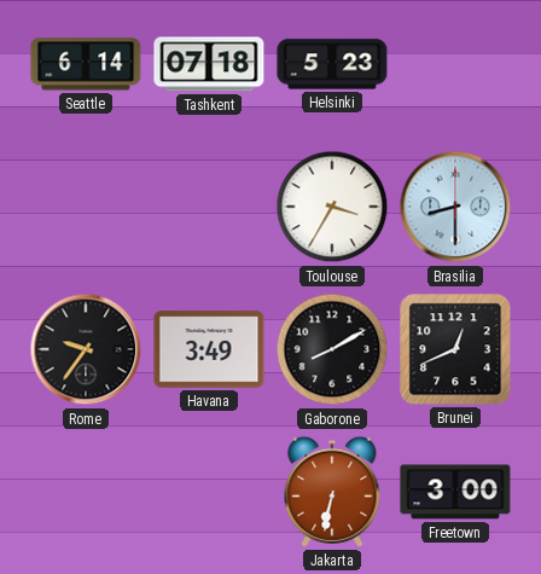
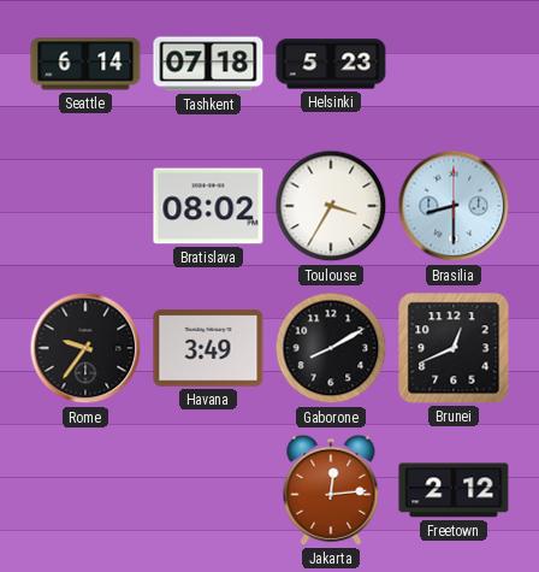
Bratislava: none -> 08:02 (208, 206)
Jakarta: 6:32 -> 12:14 (331, 490)
Freetown: 3:00 -> 2:12 (454, 490)
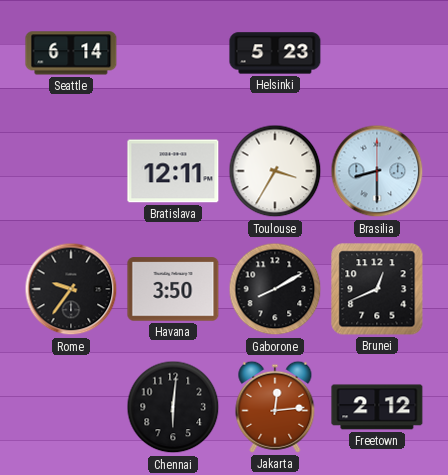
Tashkent: 07:18 -> none (208, 64)
Bratislava: 08:02 -> 12:11 (173, 171)
Havana: 3:49 -> 3:50 (173, 289)
Chennai: none -> 6:01 (173, 407)
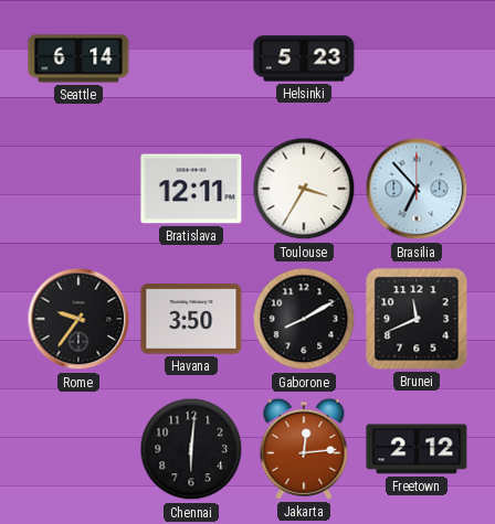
Brasilia: 8:30 -> 6:53 (417, 189)
Brunei: 12:41 -> 11:41 (417, 319)
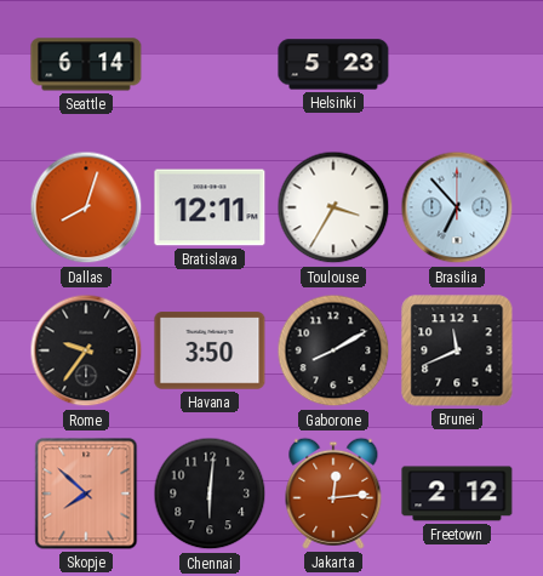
Dallas: none -> 8:03 (86, 207)
Skopje: none -> 7:52 (86, 494)
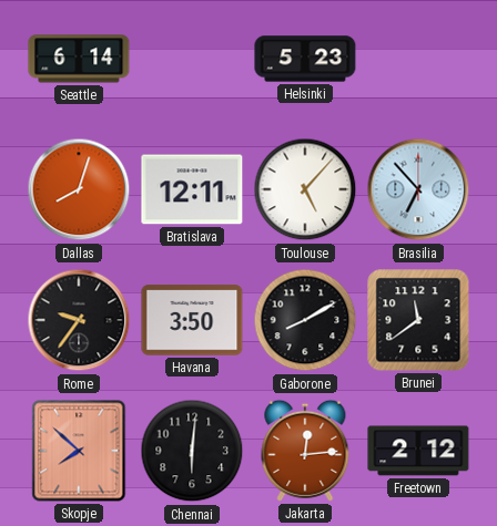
Toulouse: 3:35 -> 5:07 (305, 189)
Brunei: 11:41 -> 11:39 (418, 320)
